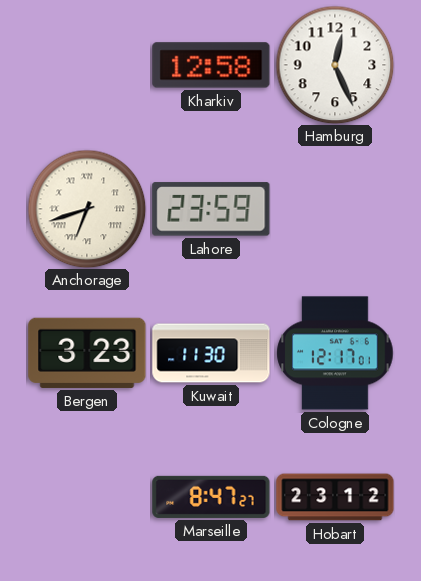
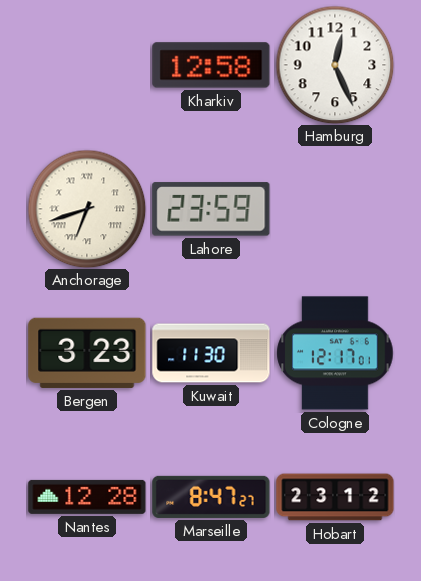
Nantes: none -> 12:28 (87, 497)
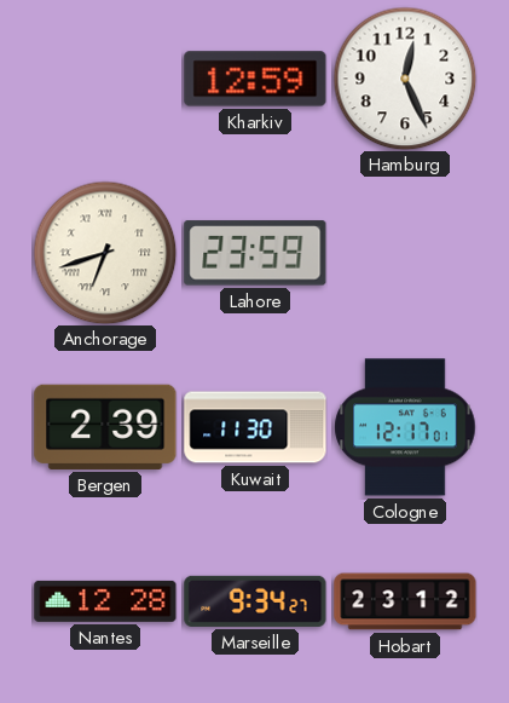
Kharkiv: 12:58 -> 12:59 (255, 79)
Bergen: 3:23 -> 2:39 (105, 427)
Marseille: 8:47 -> 9:34 (255, 601)
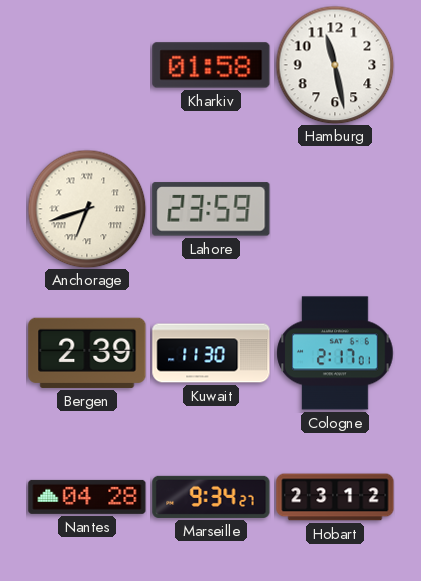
Kharkiv: 12:59 -> 01:58 (211, 65)
Hamburg: 12:26 -> 11:28 (335, 65)
Cologne: 12:17 -> 2:17 (335, 353)
Nantes: 12:28 -> 04:28 (87, 497)
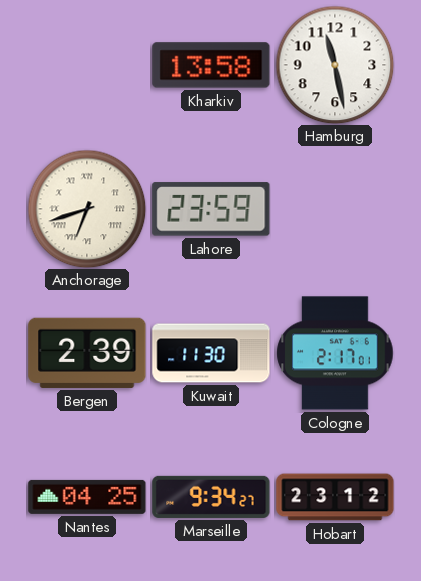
Kharkiv: 01:58 -> 13:58 (211, 65)
Nantes: 04:28 -> 04:25 (87, 497)
